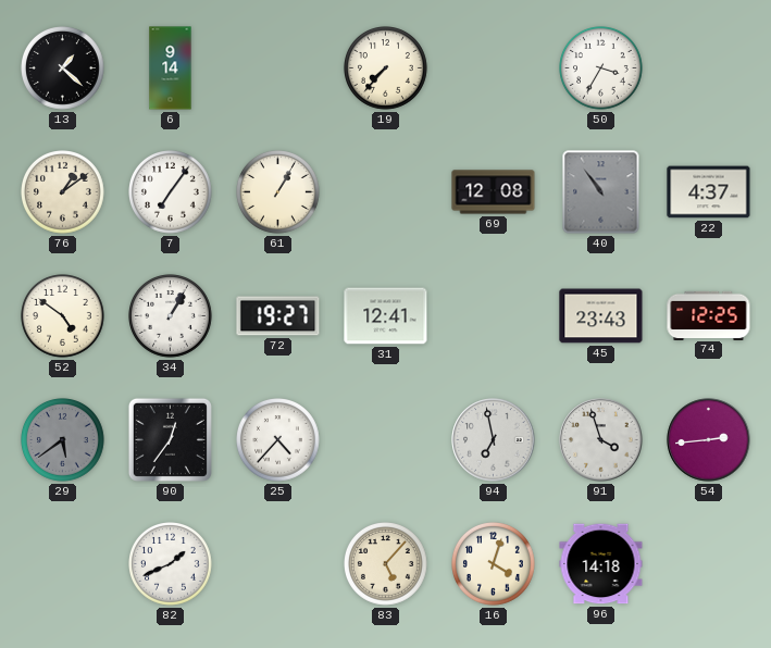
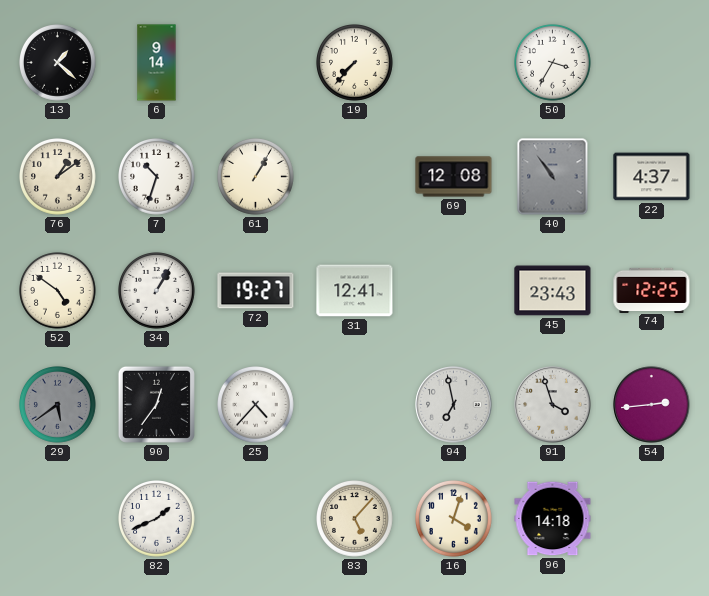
7: 7:06 -> 10:33 (157, 177)
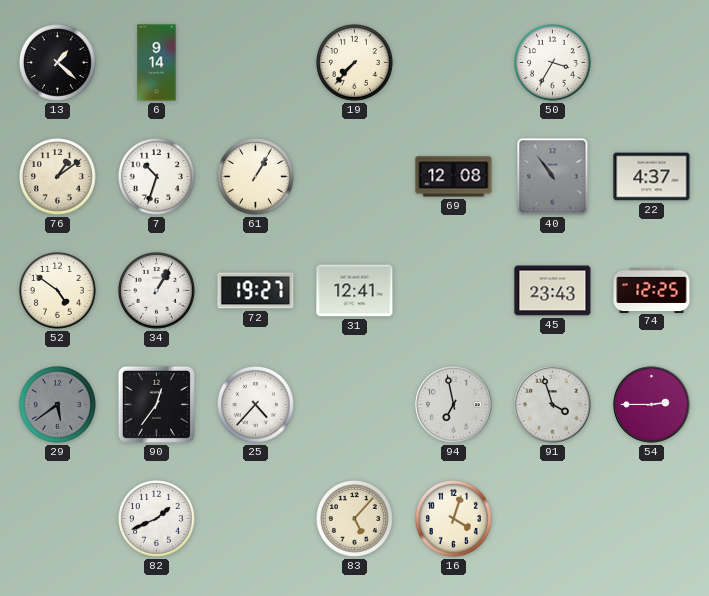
54: 2:44 -> 2:45 (652, 405)
96: 14:18 -> none (553, 519)
